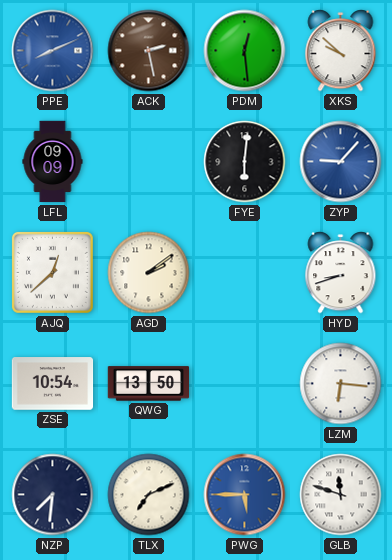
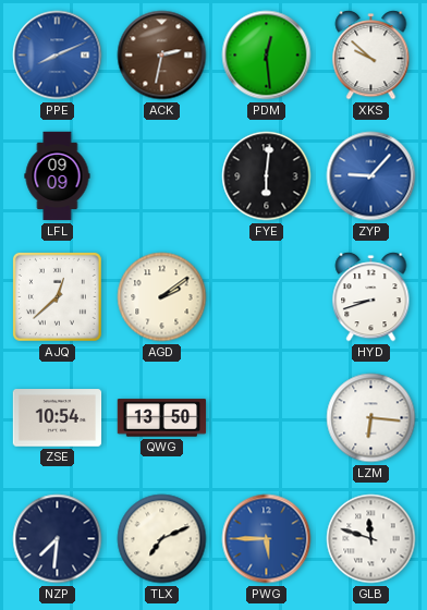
ACK: 2:28 -> 2:32 (162, 56)
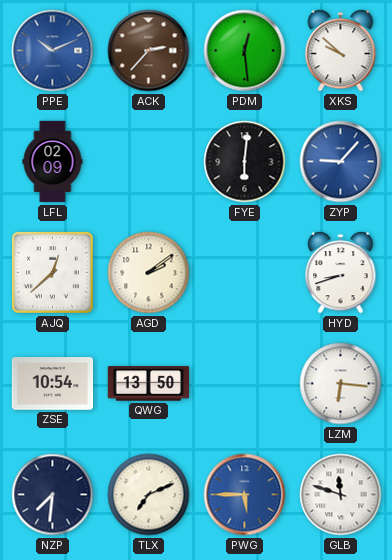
PPE: 8:11 -> 10:11 (53, 51)
ACK: 2:32 -> 2:37 (149, 51)
LFL: 09:09 -> 02:09 (53, 162)
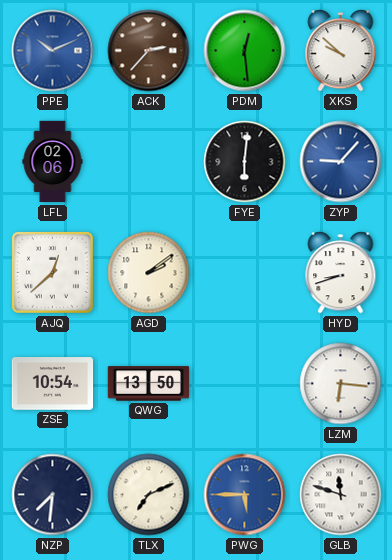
LFL: 02:09 -> 02:06 (53, 162)
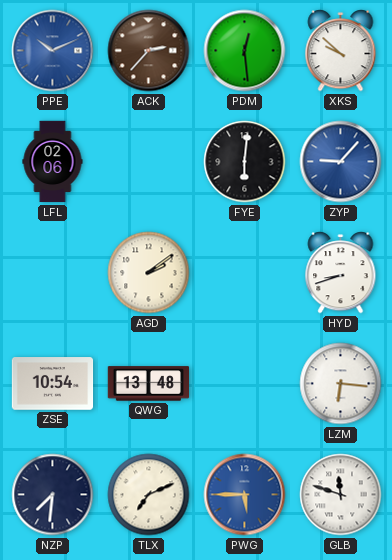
AJQ: 12:38 -> none (52, 272)
QWG: 13:50 -> 13:48 (149, 384)
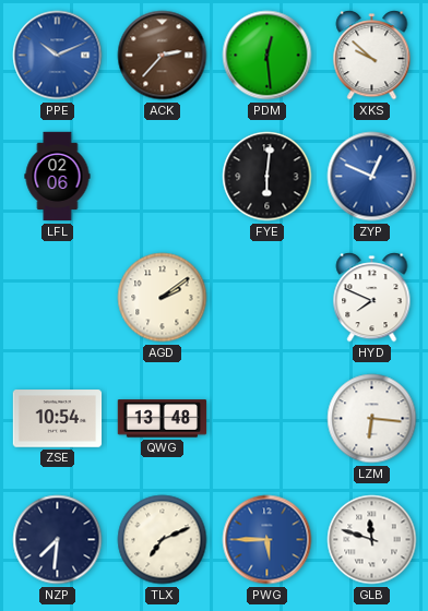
ZYP: 9:07 -> 12:49 (372, 177)
HYD: 8:42 -> 7:49 (372, 298)
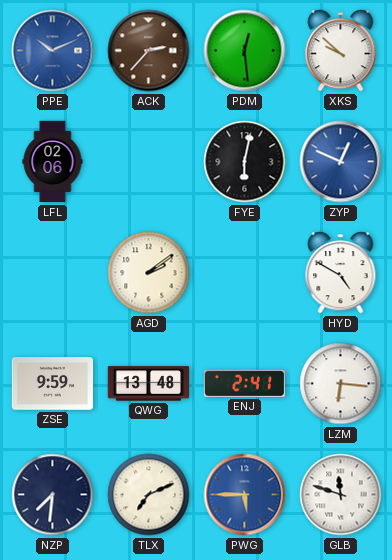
FYE: 6:01 -> 6:02 (245, 162)
HYD: 7:49 -> 4:50 (341, 273)
ZSE: 10:54 -> 9:59 (53, 384)
ENJ: none -> 2:41 (244, 383)
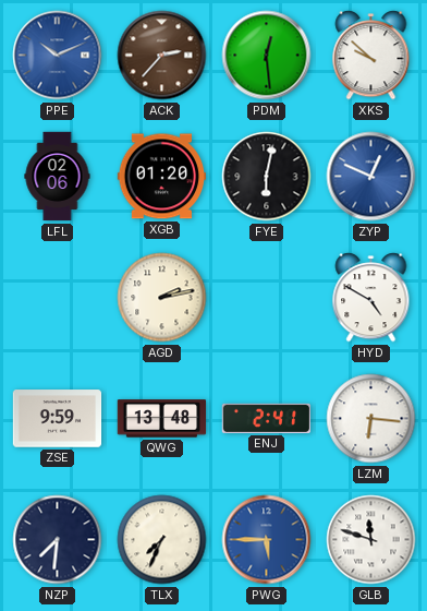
XGB: none -> 01:20 (161, 177)
AGD: 2:09 -> 2:13 (162, 298)
TLX: 7:11 -> 7:34 (162, 540)
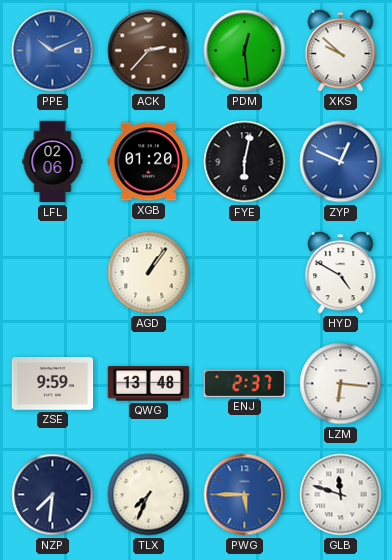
AGD: 2:13 -> 1:06 (149, 273)
ENJ: 2:41 -> 2:37 (244, 383)
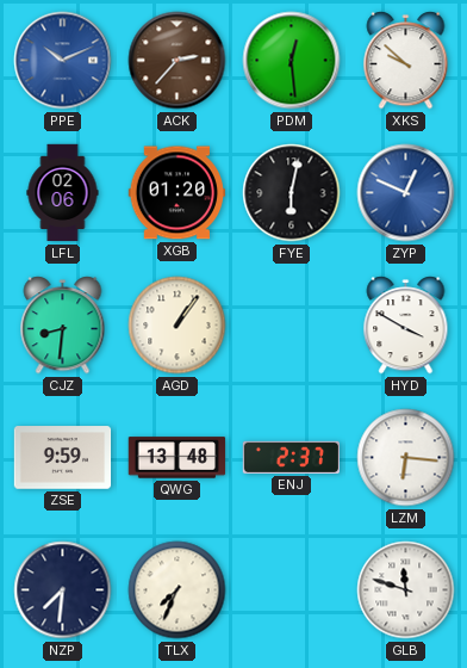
CJZ: none -> 8:31 (63, 326)
HYD: 4:50 -> 3:50 (406, 326)
PWG: 5:45 -> none (245, 495)
